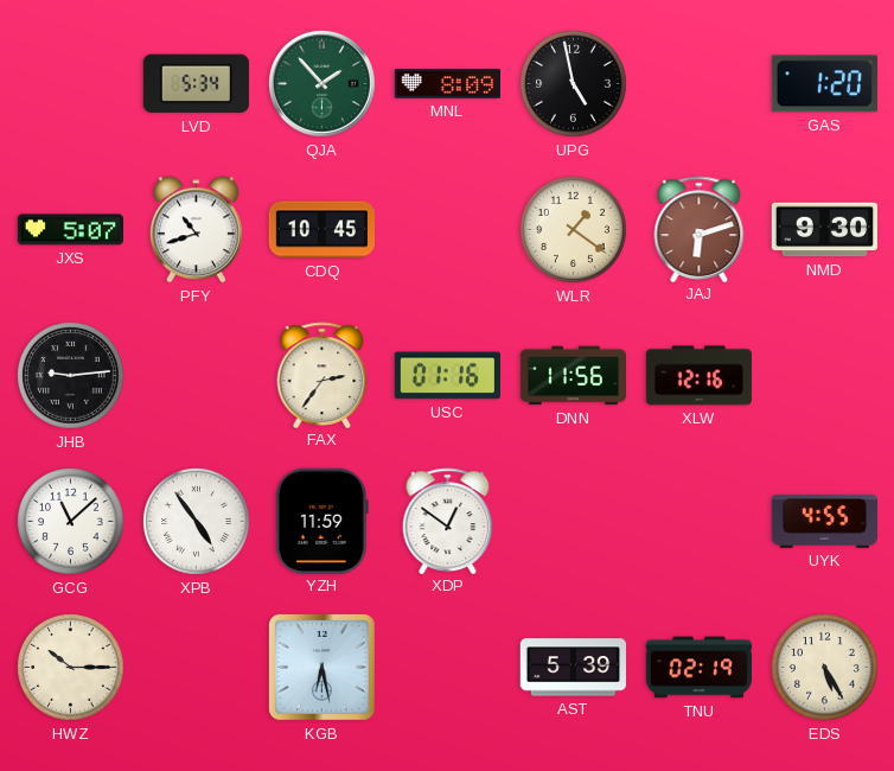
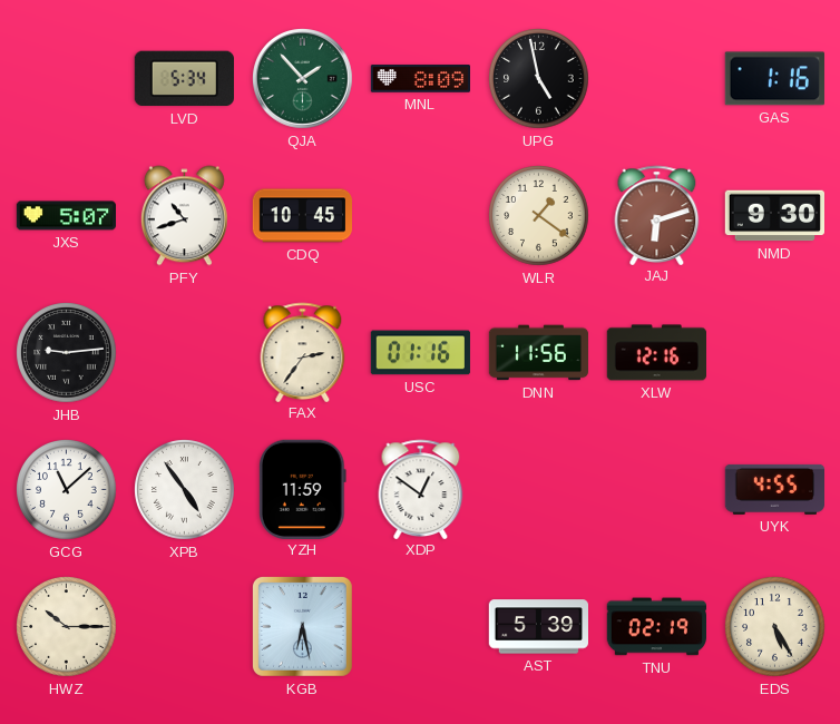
GAS: 1:20 -> 1:16 (774, 79)
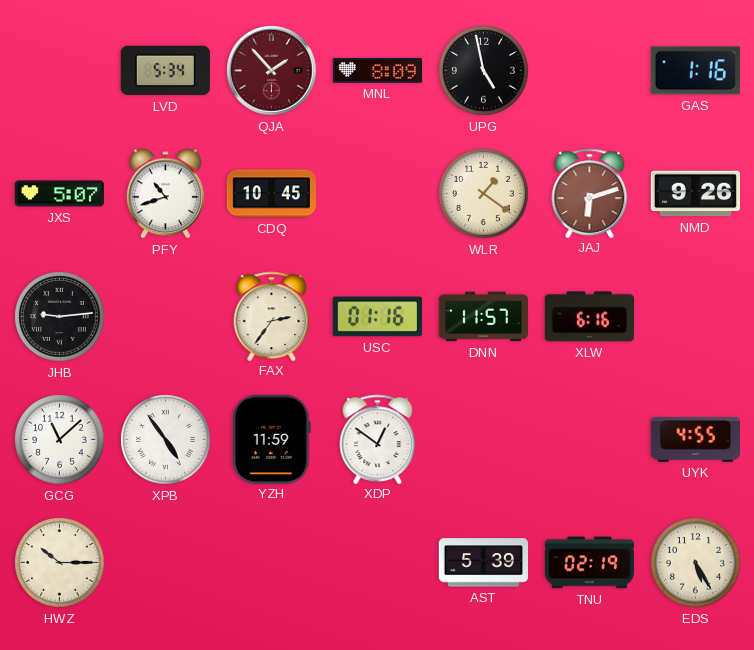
QJA dial: green -> burgundy (272, 71)
NMD: 9:30 -> 9:26 (695, 194)
DNN: 11:56 -> 11:57 (484, 317)
XLW: 12:16 -> 6:16 (589, 317)
KGB: 6:28 -> none (302, 626)
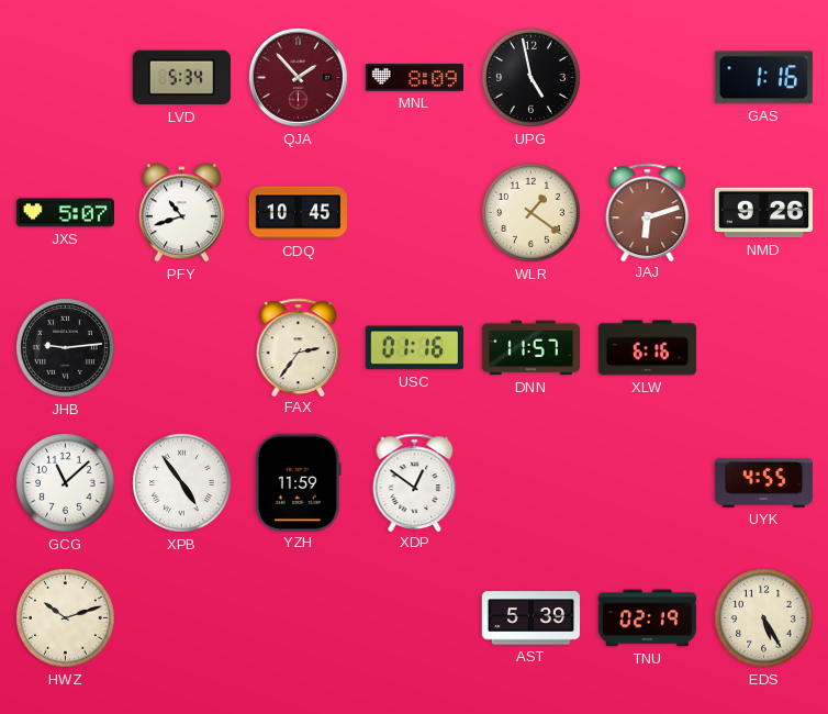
HWZ: 10:15 -> 10:12 (66, 618)
